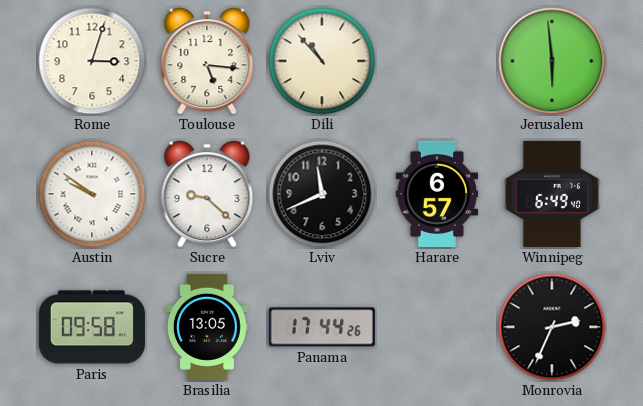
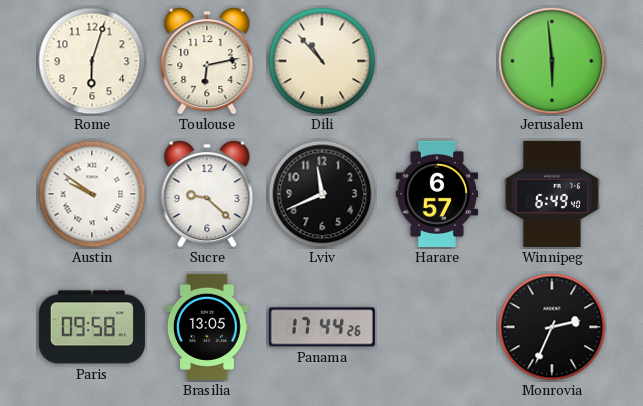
Rome: 3:03 -> 6:03 (92, 61)
Toulouse: 5:16 -> 6:13 (207, 61)
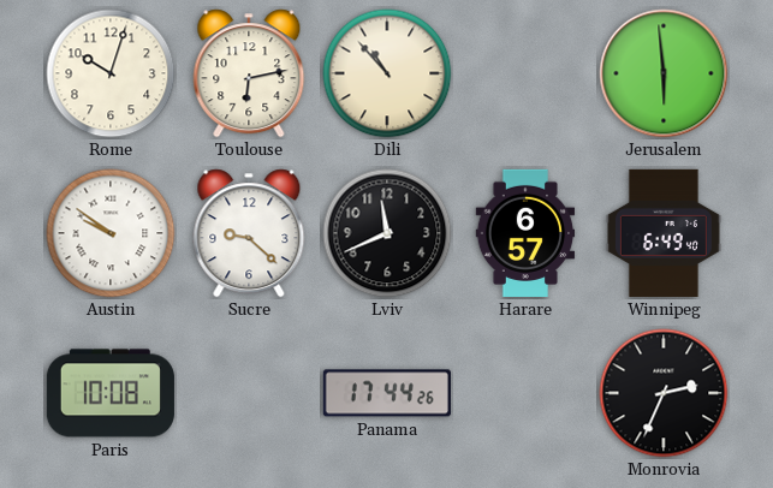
Rome: 6:03 -> 10:03 (111, 73)
Paris: 09:58 -> 10:08 (111, 393)
Brasilia: 13:05 -> none (208, 327)
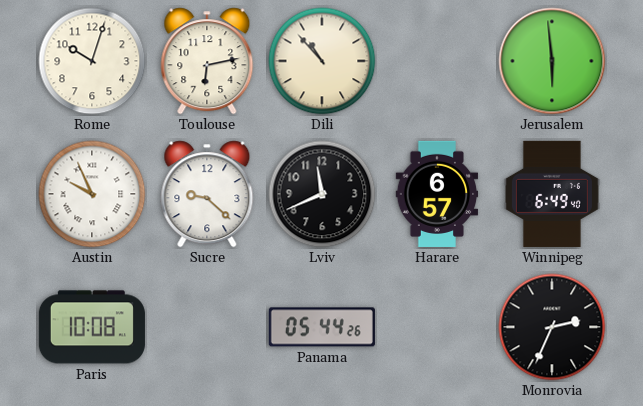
Austin: 9:51 -> 9:56 (92, 194)
Panama: 17:44 -> 05:44 (322, 327)
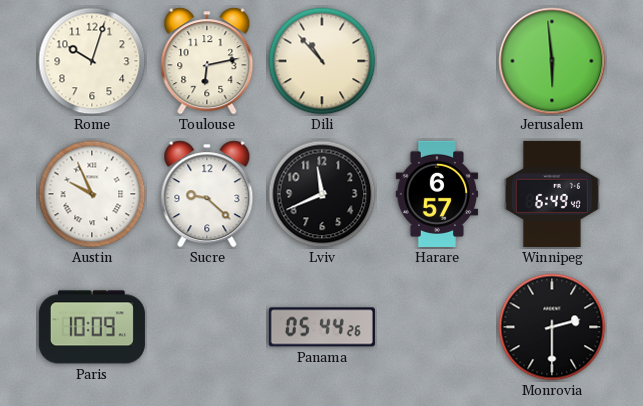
Paris: 10:08 -> 10:09 (92, 327)
Monrovia: 2:34 -> 2:30 (552, 327)
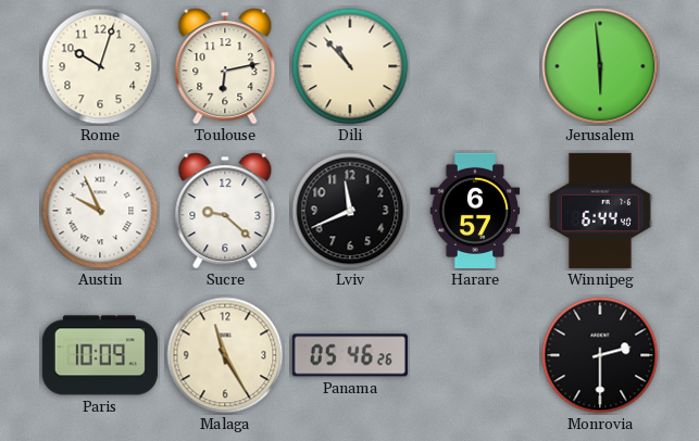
Winnipeg: 6:49 -> 6:44 (600, 211)
Malaga: none -> 11:25 (225, 355)
Panama: 05:44 -> 05:46 (350, 355)
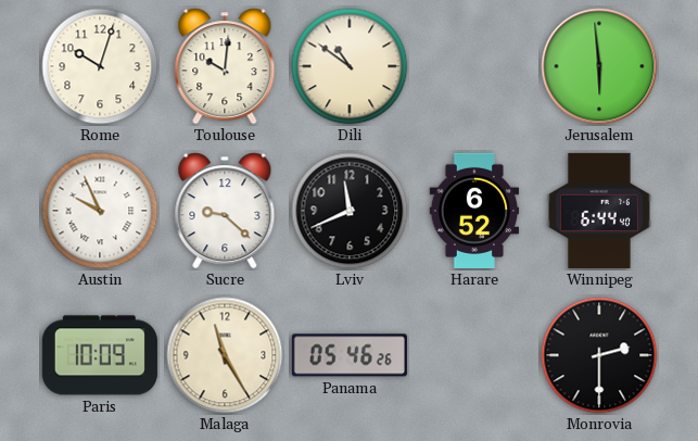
Toulouse: 6:13 -> 10:01 (225, 66)
Dili: 10:53 -> 10:51 (350, 66)
Harare: 6:57 -> 6:52 (474, 211)
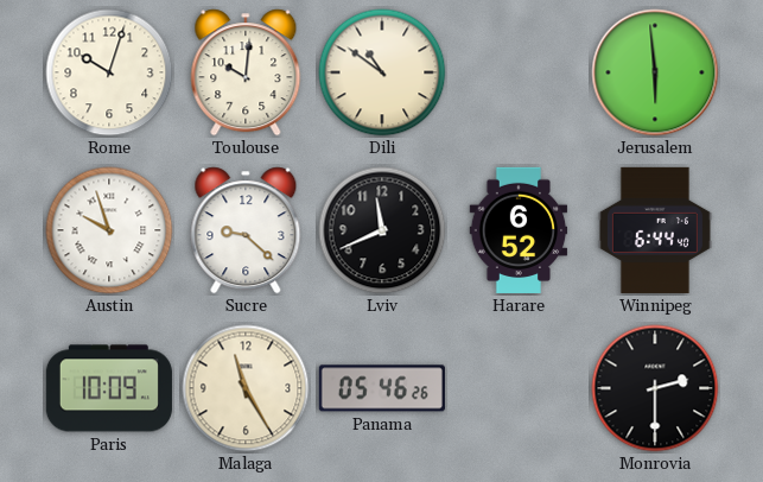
Austin: 9:56 -> 9:57 (109, 230)
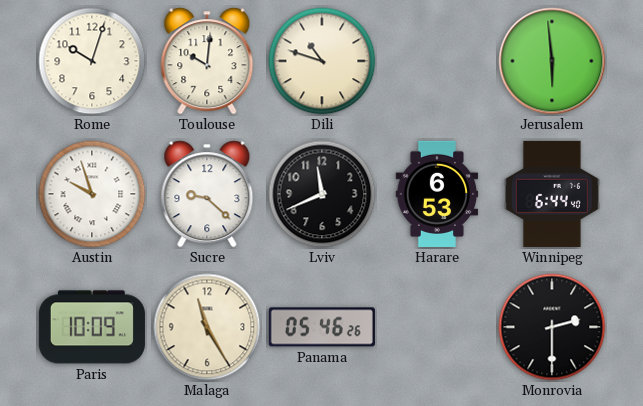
Dili: 10:51 -> 10:48 (322, 61)
Harare: 6:52 -> 6:53 (437, 194)
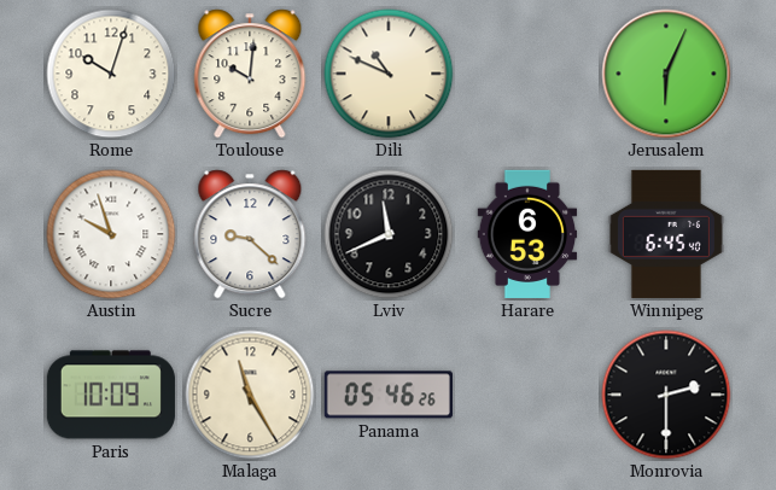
Dili: 10:48 -> 10:49 (389, 74)
Jerusalem: 5:59 -> 6:04 (666, 74)
Winnipeg: 6:44 -> 6:45 (666, 234)
